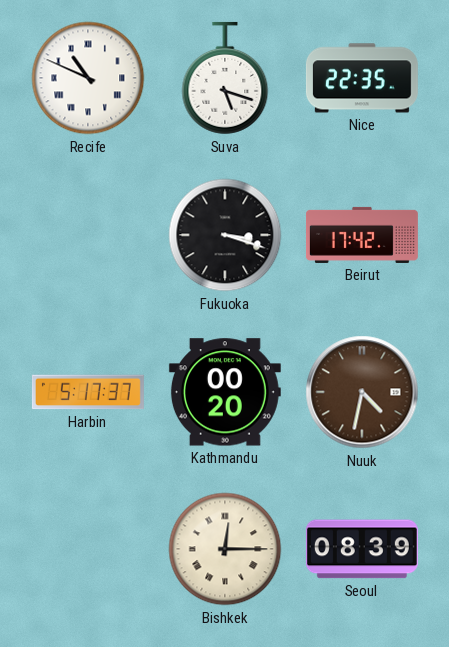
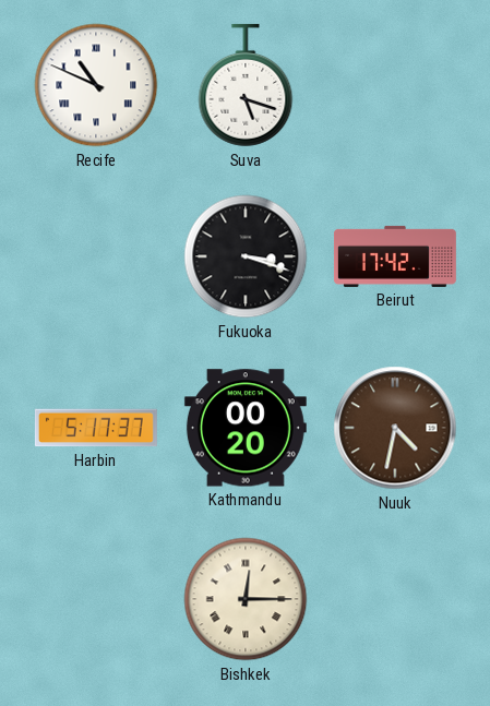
Nice: 22:35 -> none (362, 78)
Seoul: 08:39 -> none (362, 549)
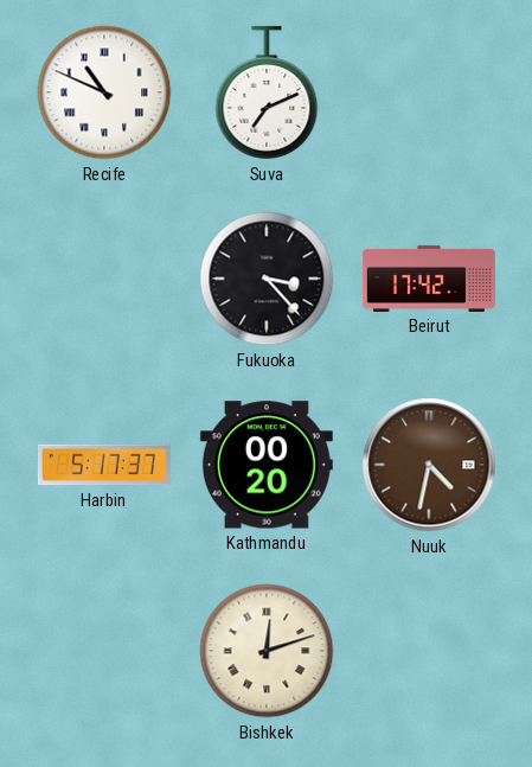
Suva: 5:18 -> 7:11 (267, 92)
Fukuoka: 3:18 -> 3:23 (267, 279)
Bishkek: 12:15 -> 12:12 (267, 651)
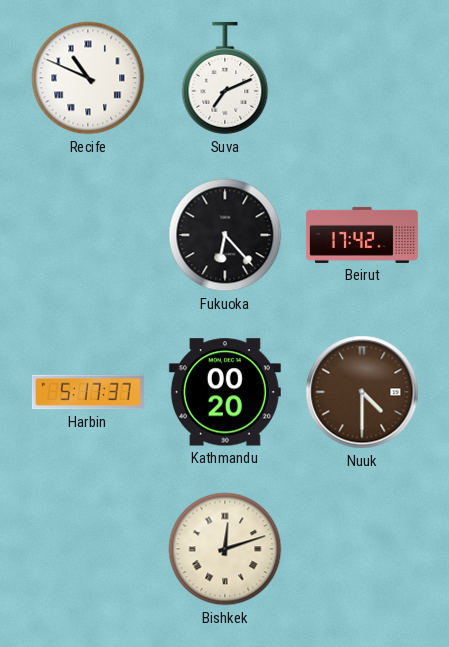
Fukuoka: 3:23 -> 6:23 (225, 235)
Nuuk: 4:32 -> 4:30 (362, 392)
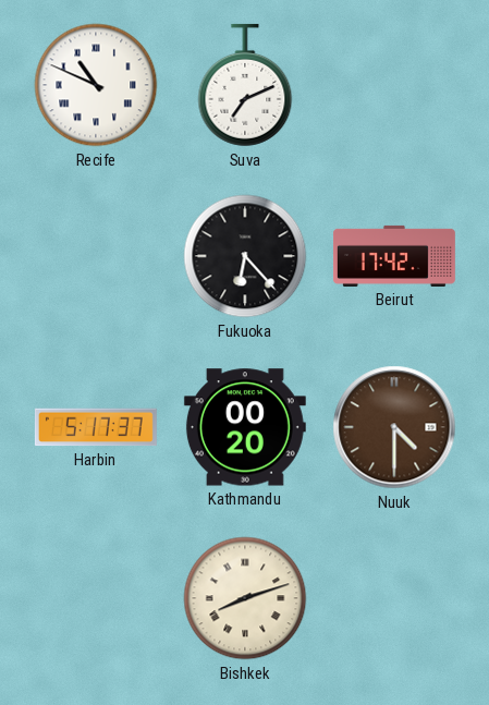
Bishkek: 12:12 -> 8:12 (245, 598)
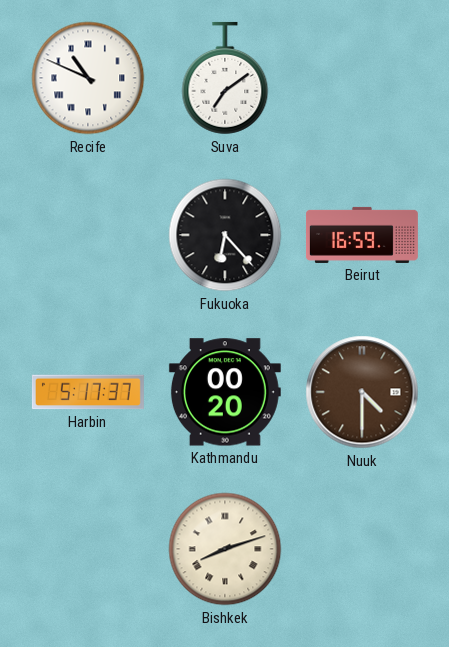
Suva: 7:11 -> 7:09 (225, 78)
Beirut: 17:42 -> 16:59 (362, 235)
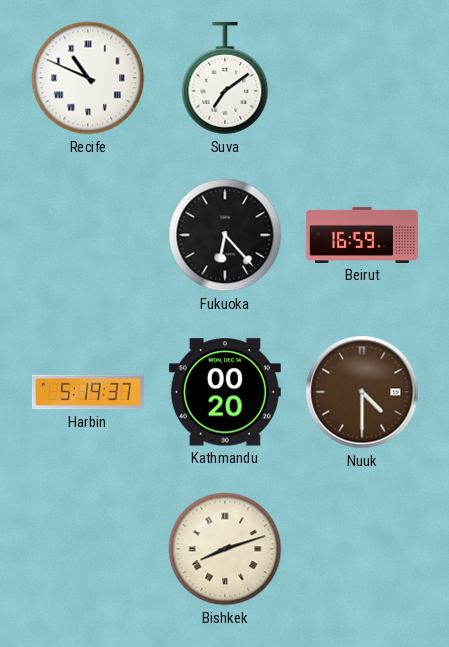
Harbin: 5:17 -> 5:19 (88, 392)
